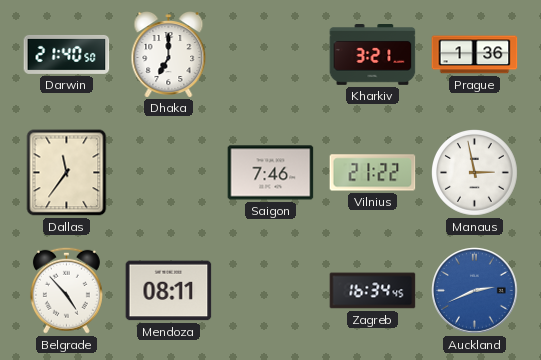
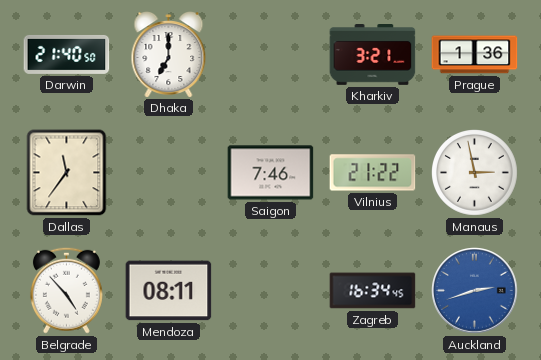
Auckland: 2:41 -> 2:42 (475, 291)
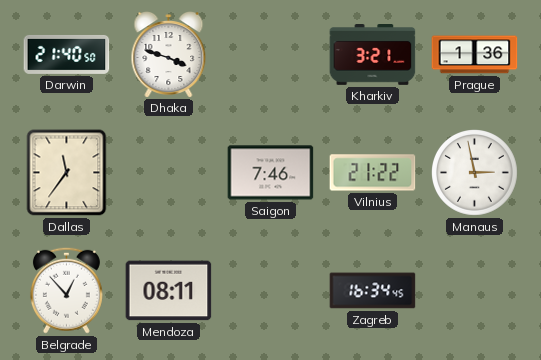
Dhaka: 7:00 -> 3:48 (169, 55)
Belgrade: 4:53 -> 12:53 (66, 290)
Auckland: 2:42 -> none (475, 291)
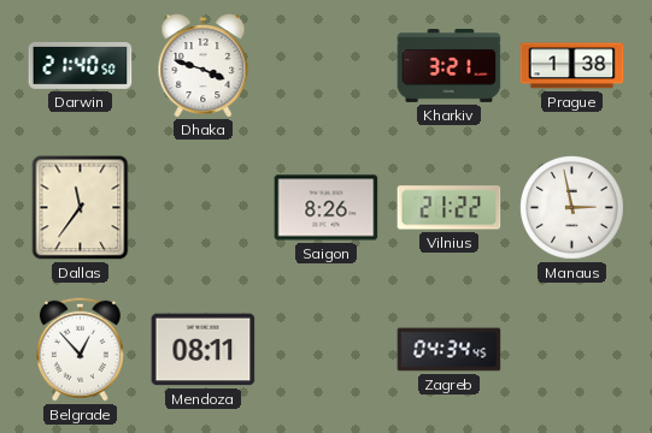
Prague: 1:36 -> 1:38 (572, 66)
Saigon: 7:46 -> 8:26 (327, 208)
Zagreb: 16:34 -> 04:34 (450, 350)
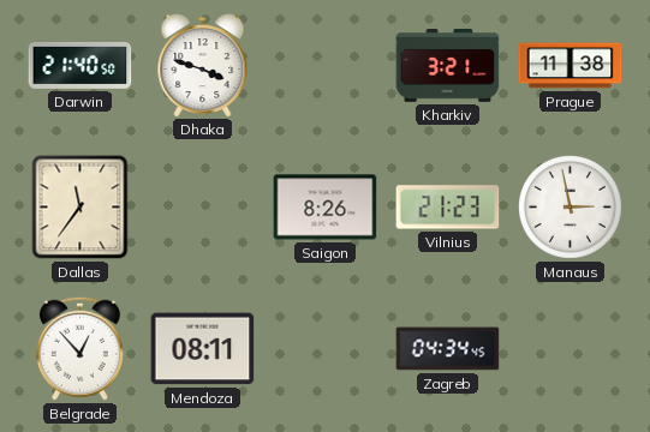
Prague: 1:38 -> 11:38 (571, 66)
Vilnius: 21:22 -> 21:23 (448, 208)
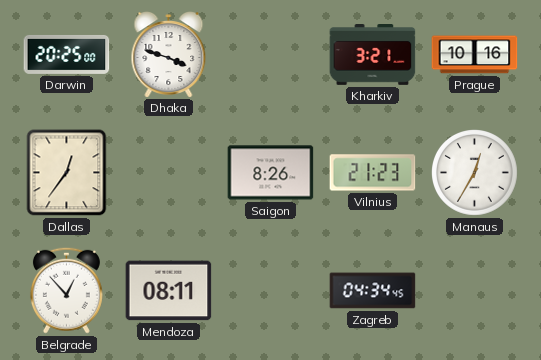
Darwin: 21:40 -> 20:25 (67, 54)
Prague: 11:38 -> 10:16 (475, 55)
Dallas: 11:36 -> 12:36 (67, 173)
Manaus: 2:58 -> 12:35 (475, 173)
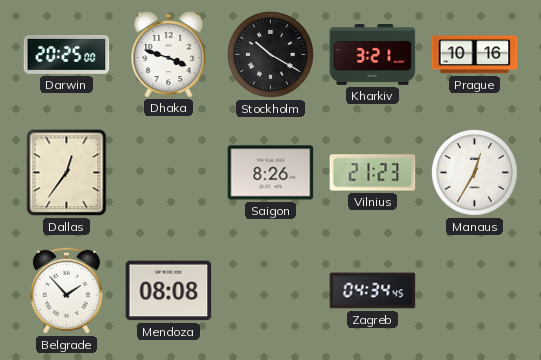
Stockholm: none -> 10:20 (271, 55)
Belgrade: 12:53 -> 1:53 (66, 290)
Mendoza: 08:11 -> 08:08 (169, 291)
